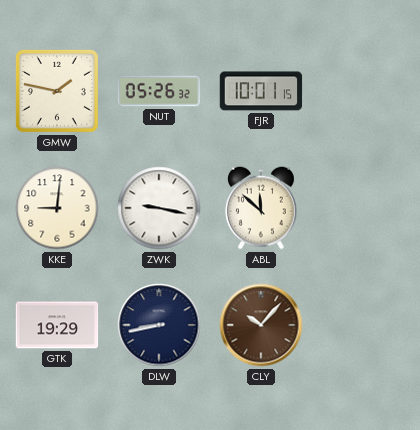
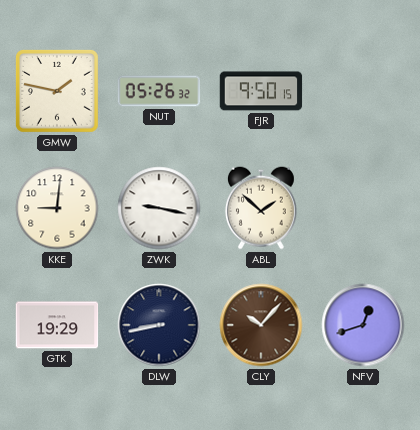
FJR: 10:01 -> 9:50 (261, 91)
ABL: 11:52 -> 1:52 (261, 208)
NFV: none -> 12:42 (363, 325)
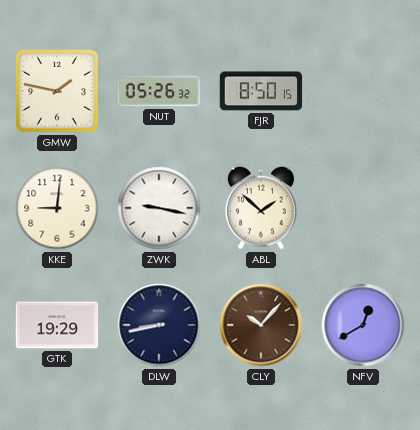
FJR: 9:50 -> 8:50 (261, 91)
NFV: 12:42 -> 12:40 (363, 325)
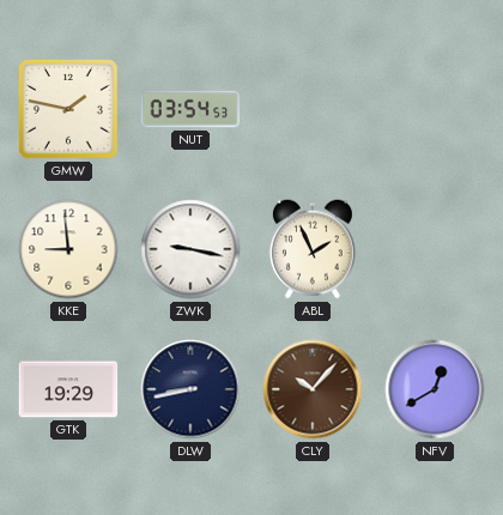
NUT: 05:26 -> 03:54 (190, 109)
FJR: 8:50 -> none (261, 91)
KKE: 9:01 -> 8:59 (68, 249)
ABL: 1:52 -> 1:56 (313, 249)
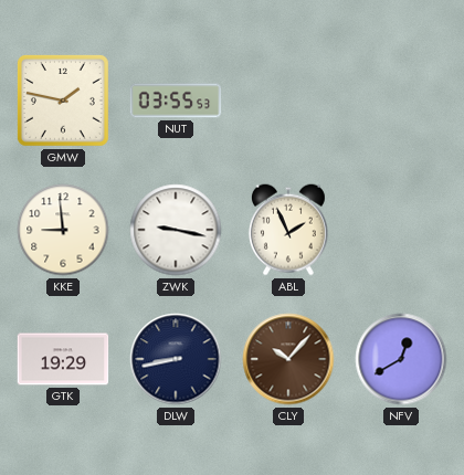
NUT: 03:54 -> 03:55 (176, 101)
